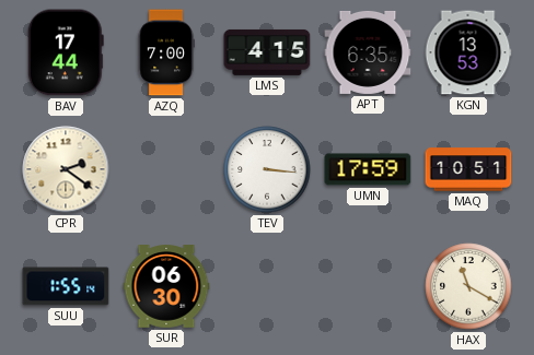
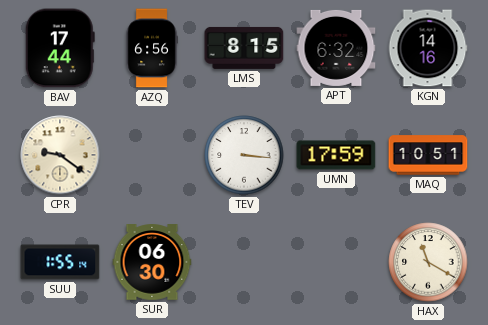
AZQ: 7:00 -> 6:56 (152, 48)
LMS: 4:15 -> 8:15 (244, 48)
APT: 6:35 -> 6:32 (336, 48)
KGN: 13:53 -> 14:16 (428, 48)
CPR: 2:21 -> 9:21 (60, 155)
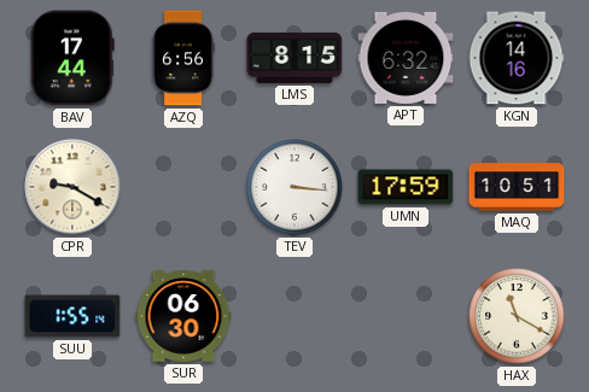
CPR: 9:21 -> 9:20 (72, 187)
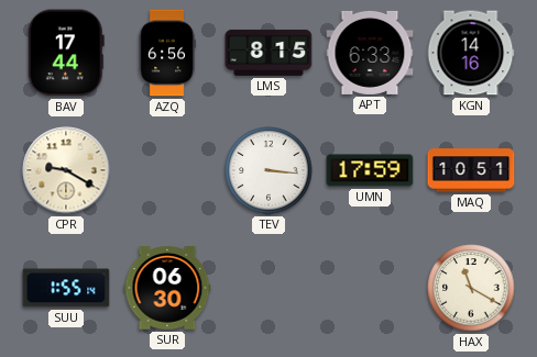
APT: 6:32 -> 6:33 (370, 53)
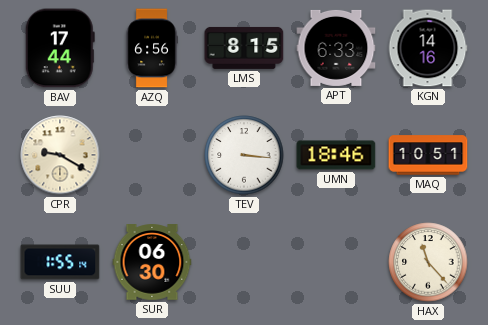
UMN: 17:59 -> 18:46 (336, 155)
HAX: 11:20 -> 11:23 (428, 262)
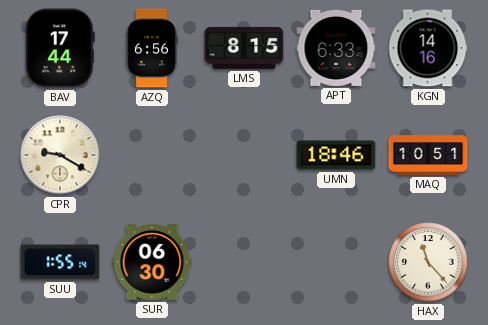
TEV: 3:16 -> none (244, 155)
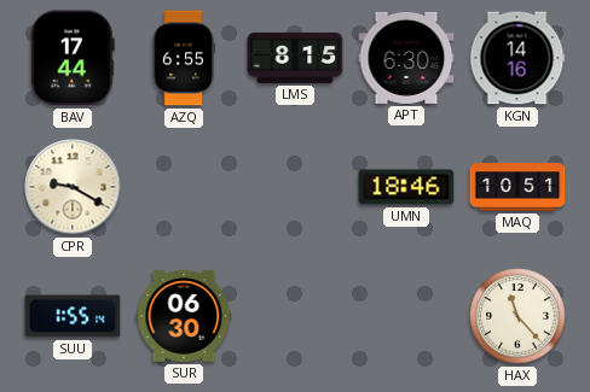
AZQ: 6:56 -> 6:55 (184, 58)
APT: 6:33 -> 6:30 (406, 58)
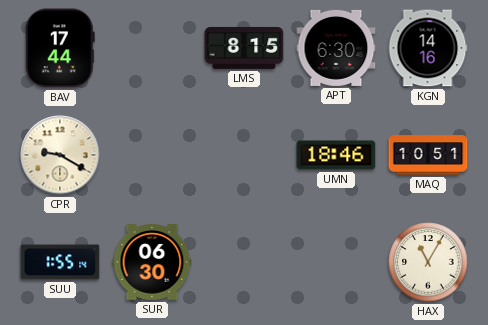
AZQ: 6:55 -> none (184, 58)
HAX: 11:23 -> 11:05 (428, 262)
